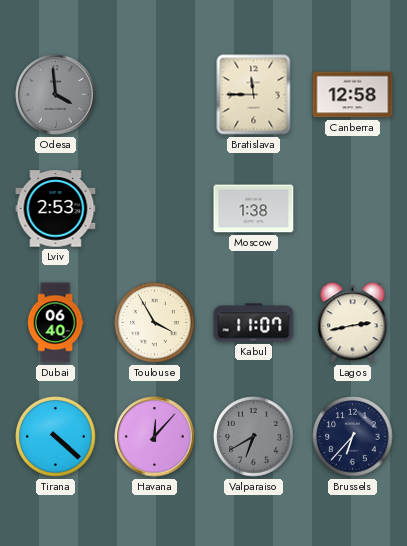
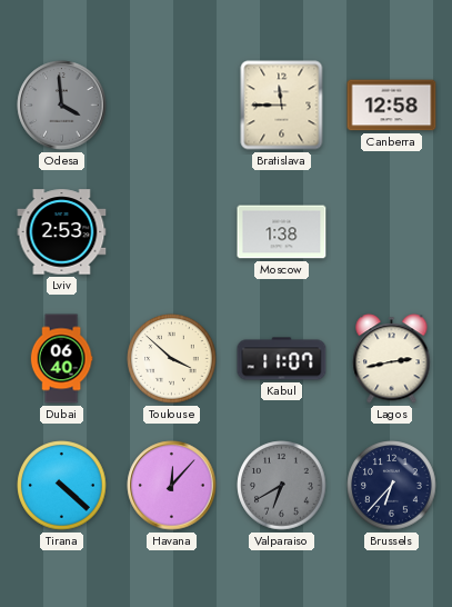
Toulouse: 3:55 -> 3:52 (172, 359)
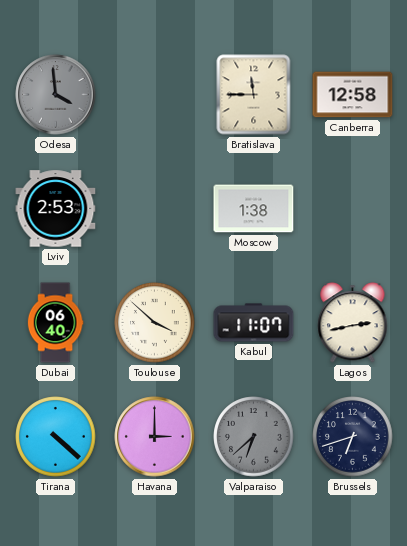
Havana: 12:07 -> 3:00 (155, 437)
Valparaiso: 6:40 -> 6:38 (254, 437)
Brussels: 6:37 -> 6:42 (353, 437)
